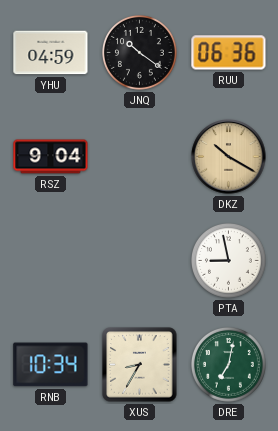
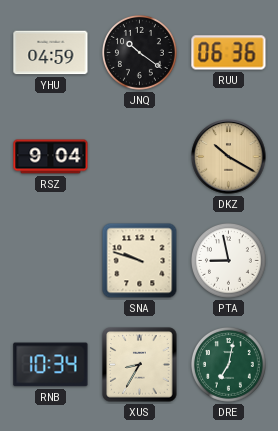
SNA: none -> 9:48 (140, 261)
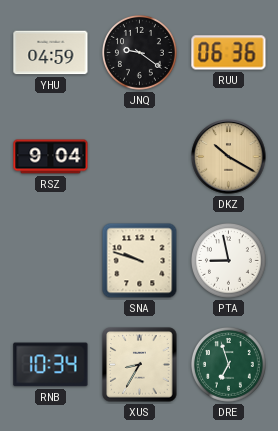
JNQ: 10:21 -> 9:21 (139, 52)
DRE: 7:02 -> 6:57 (228, 364)
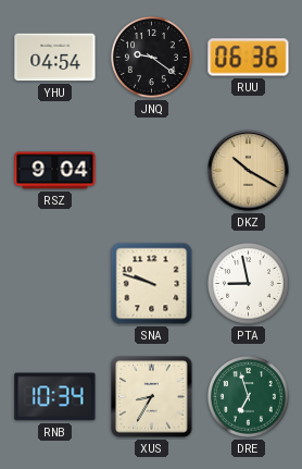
YHU: 04:59 -> 04:54 (55, 58)
